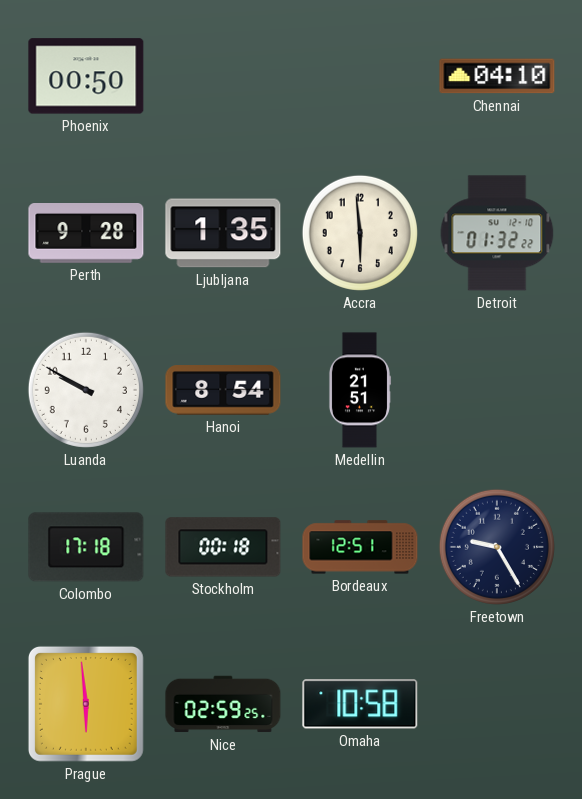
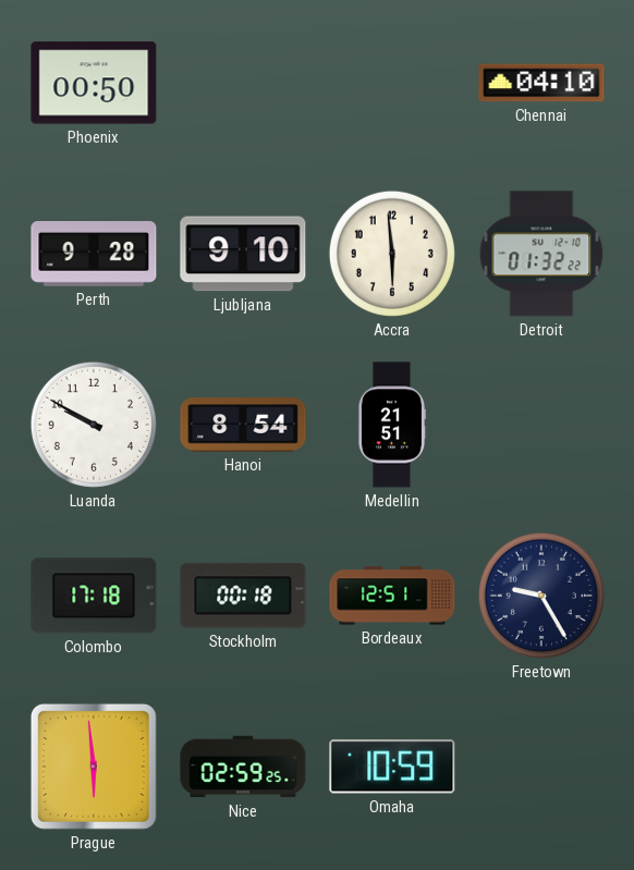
Ljubljana: 1:35 -> 9:10 (243, 254)
Omaha: 10:58 -> 10:59 (392, 767)
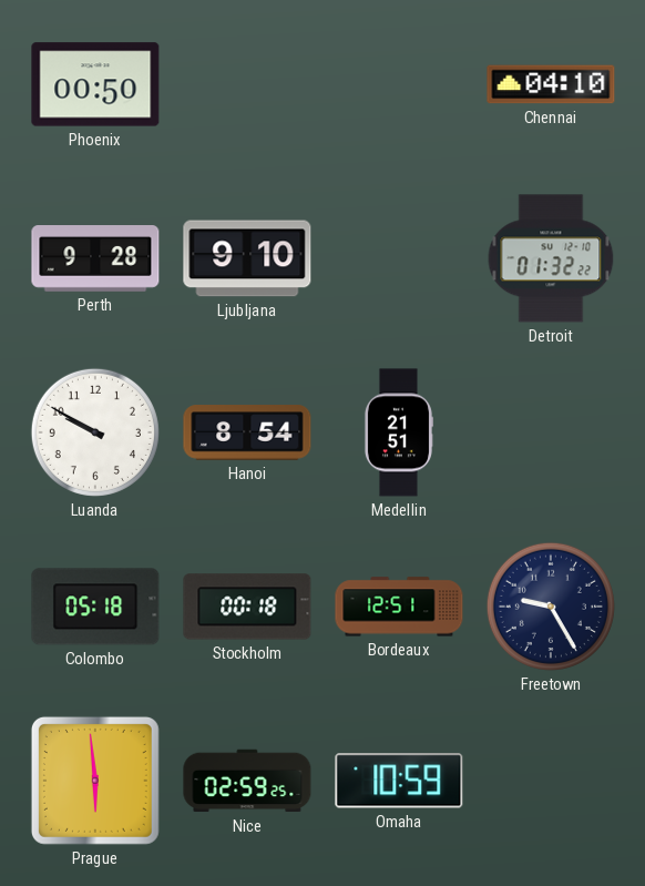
Accra: 5:59 -> none (392, 254)
Colombo: 17:18 -> 05:18 (95, 607)
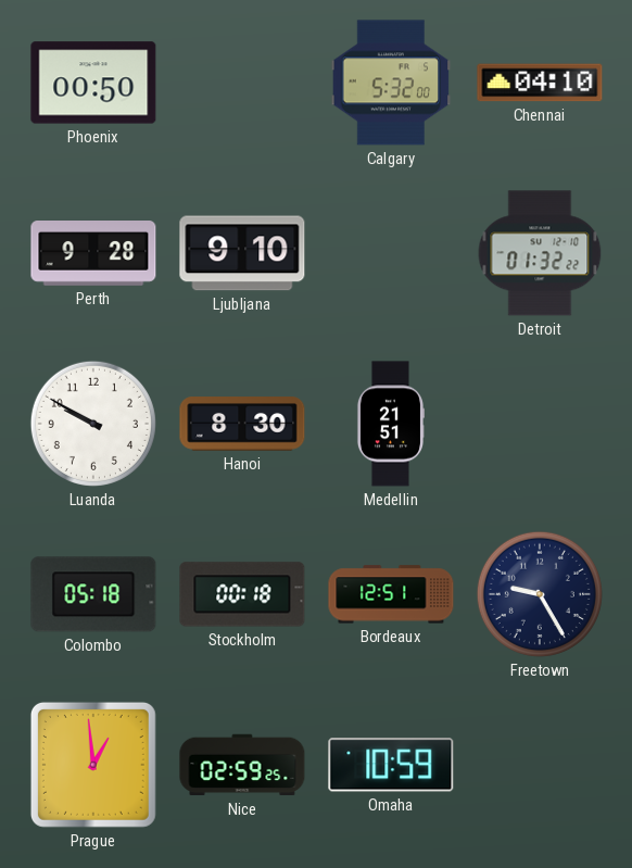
Calgary: none -> 5:32 (391, 83)
Hanoi: 8:54 -> 8:30 (242, 424)
Prague: 5:59 -> 12:59 (93, 765)
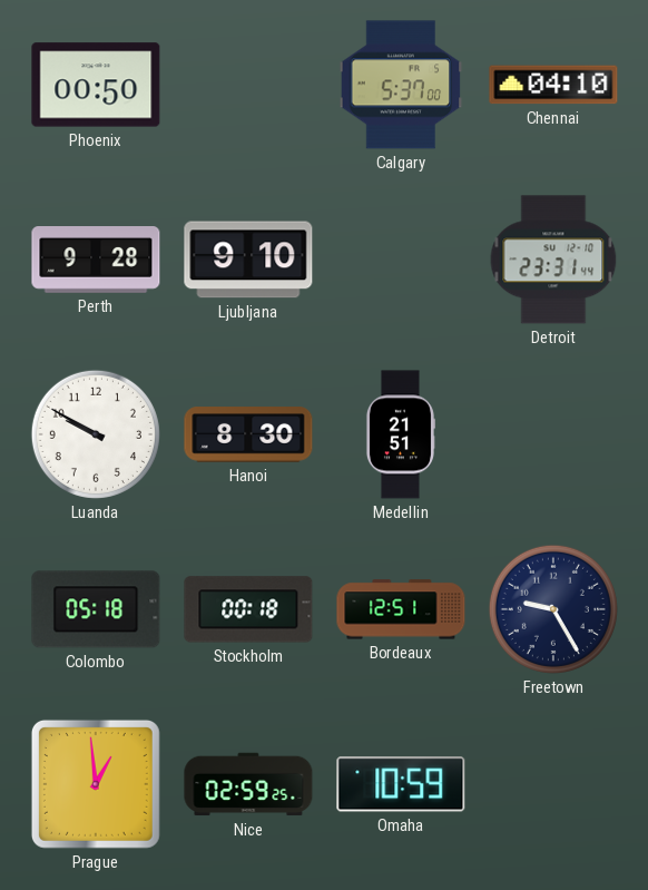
Calgary: 5:32 -> 5:37 (401, 85)
Detroit: 01:32 -> 23:31 (553, 260)
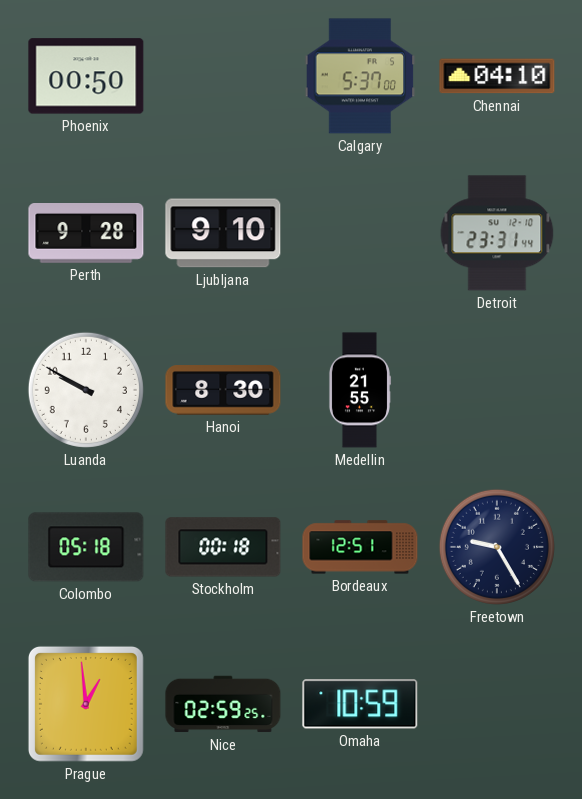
Medellin: 21:51 -> 21:55 (359, 390)
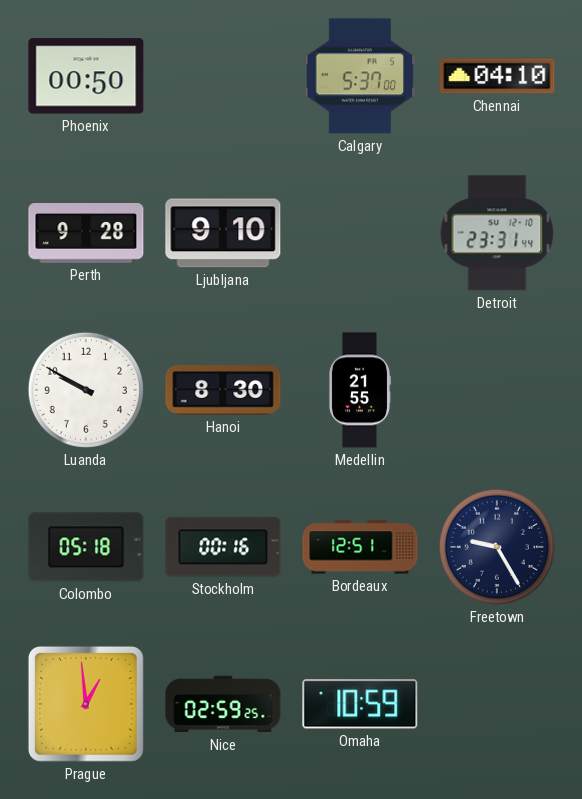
Stockholm: 00:18 -> 00:16 (223, 547)
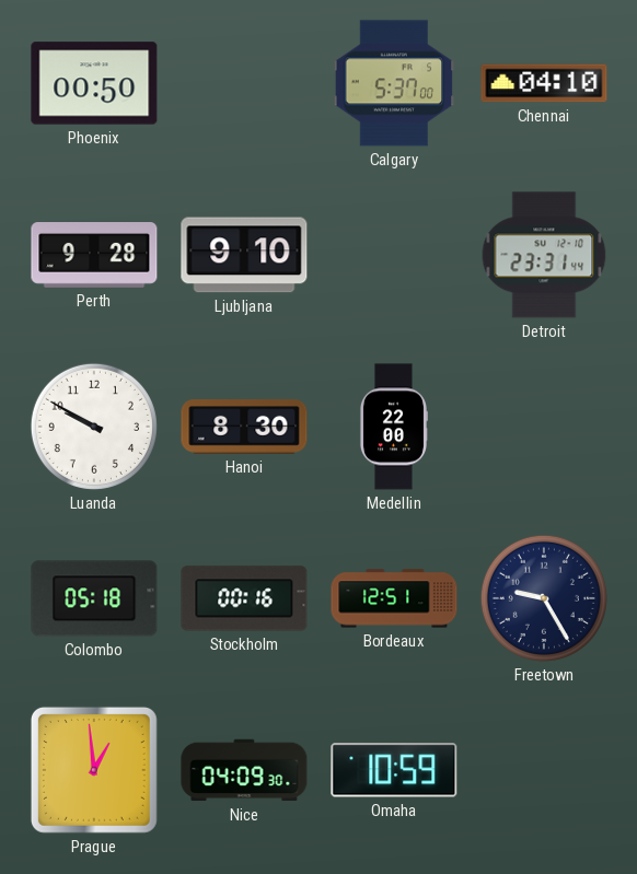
Medellin: 21:55 -> 22:00 (393, 427)
Nice: 02:59 -> 04:09 (244, 770)
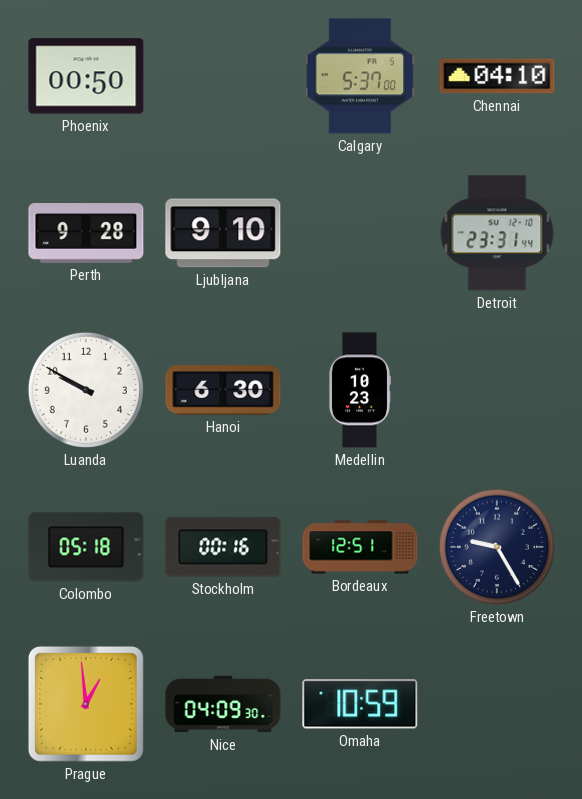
Hanoi: 8:30 -> 6:30 (223, 390)
Medellin: 22:00 -> 10:23 (359, 390)
